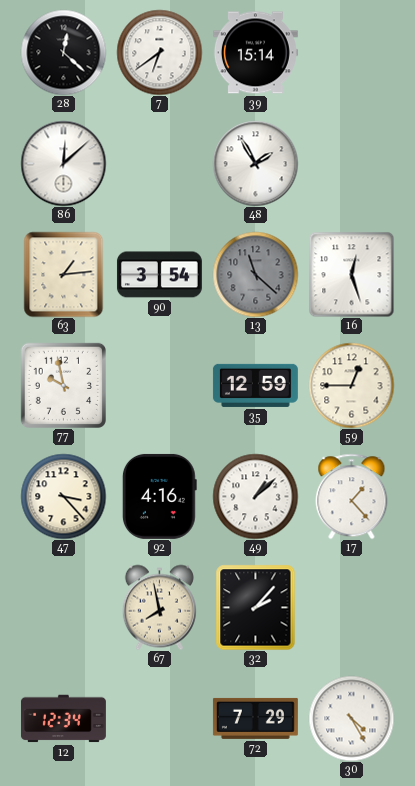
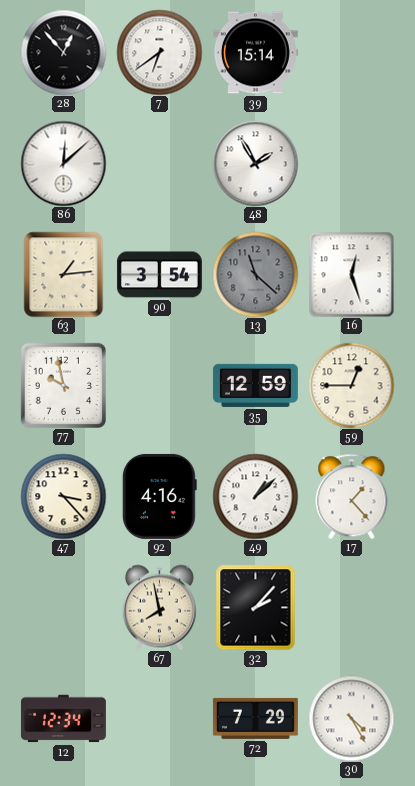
28: 12:22 -> 12:53 (63, 52)
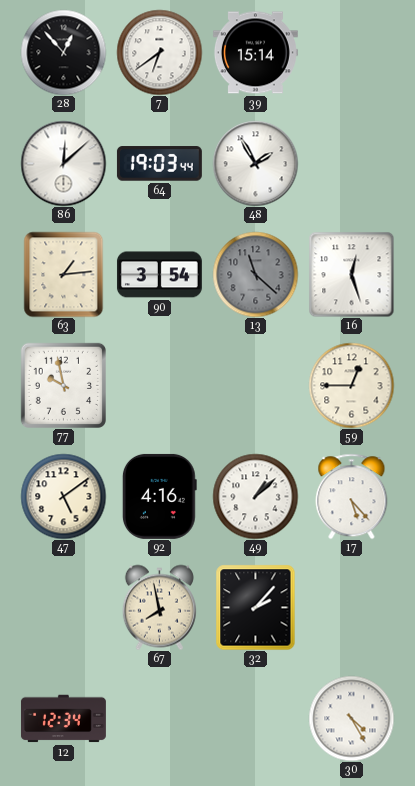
64: none -> 19:03 (159, 164)
35: 12:59 -> none (255, 385)
47: 3:23 -> 5:09 (63, 496)
17: 1:23 -> 5:23 (352, 496)
72: 7:29 -> none (255, 718)
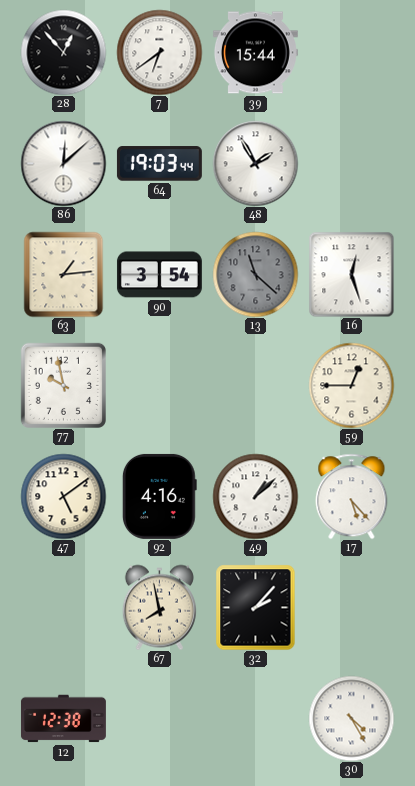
39: 15:14 -> 15:44 (255, 53)
12: 12:34 -> 12:38 (63, 719)
